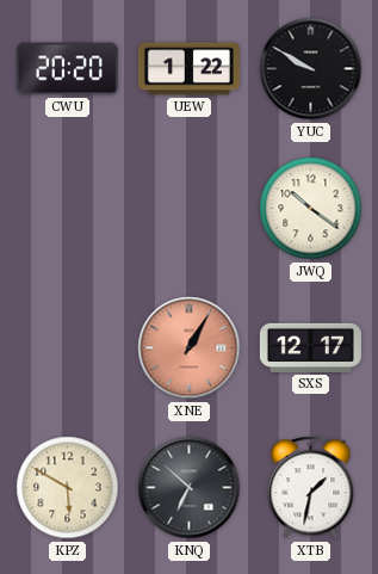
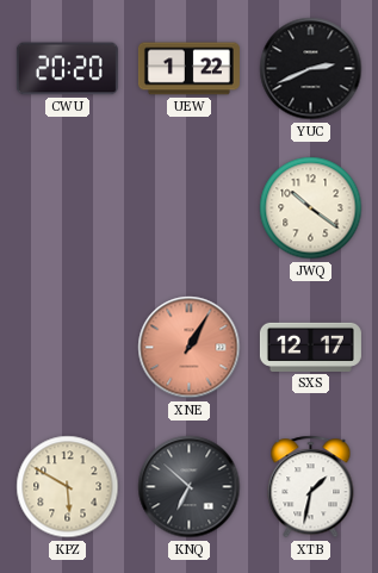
YUC: 9:50 -> 2:41 (311, 69)
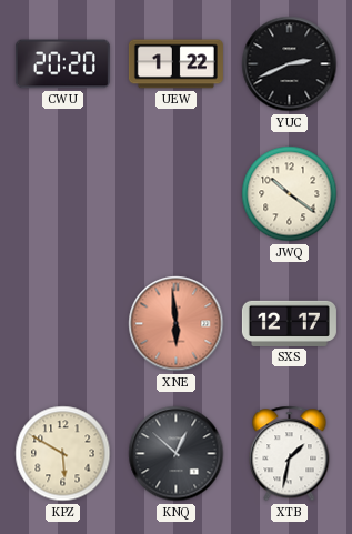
XNE: 1:05 -> 5:59 (177, 324)
KNQ: 6:52 -> 12:52 (177, 454)
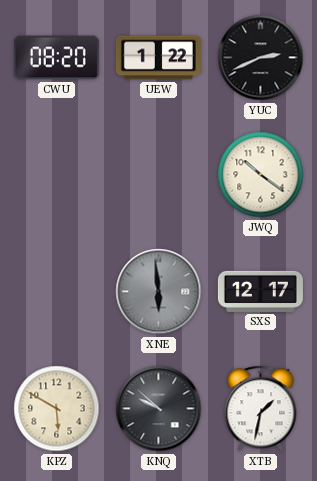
CWU: 20:20 -> 08:20 (56, 58)
XNE dial: salmon -> grey (159, 292)
KNQ: 12:52 -> 9:52 (159, 409)
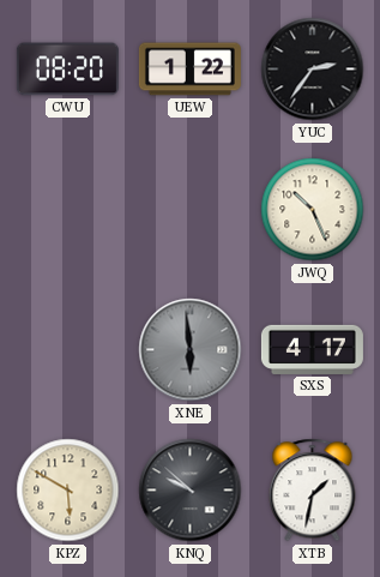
YUC: 2:41 -> 2:36 (313, 70)
JWQ: 10:21 -> 10:26 (313, 210)
SXS: 12:17 -> 4:17 (312, 349)
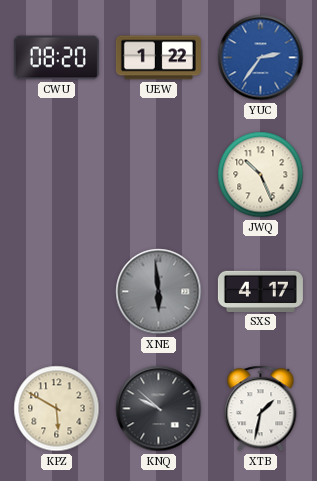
YUC dial: black -> blue (261, 58)
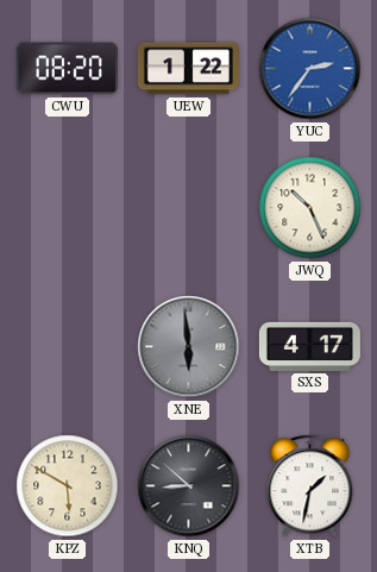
KNQ: 9:52 -> 8:52 (189, 486)
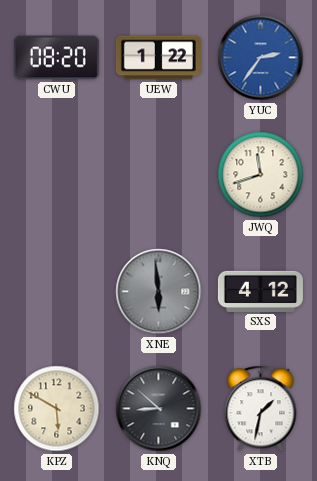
JWQ: 10:26 -> 11:42 (261, 175)
SXS: 4:17 -> 4:12 (260, 291)
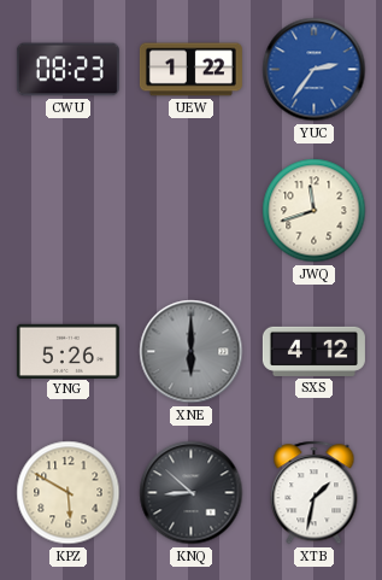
CWU: 08:20 -> 08:23 (67, 70)
YNG: none -> 5:26 (67, 351)
XNE: 5:59 -> 6:00 (192, 352)
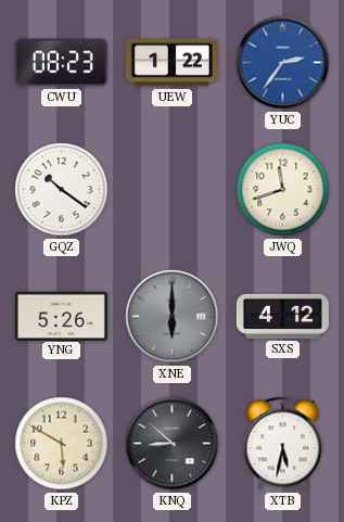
GQZ: none -> 10:21 (62, 190)
XTB: 1:32 -> 5:32 (283, 444)
